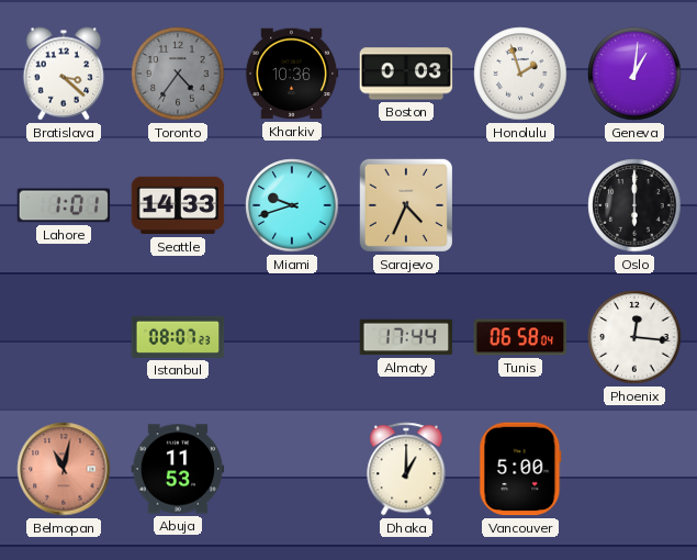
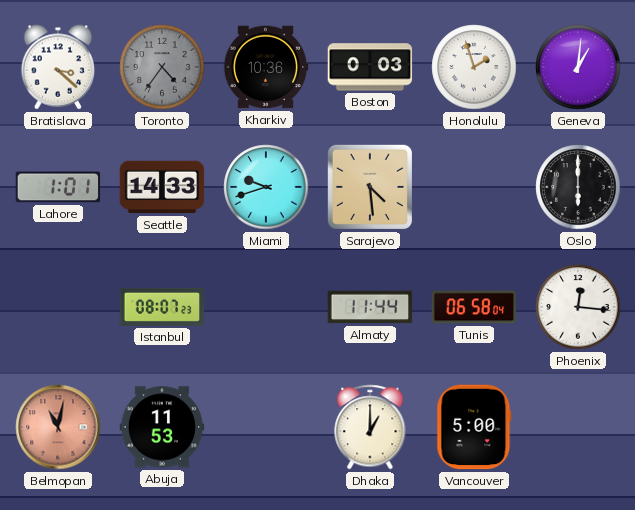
Sarajevo: 4:34 -> 4:29 (370, 187)
Almaty: 17:44 -> 11:44 (370, 307)
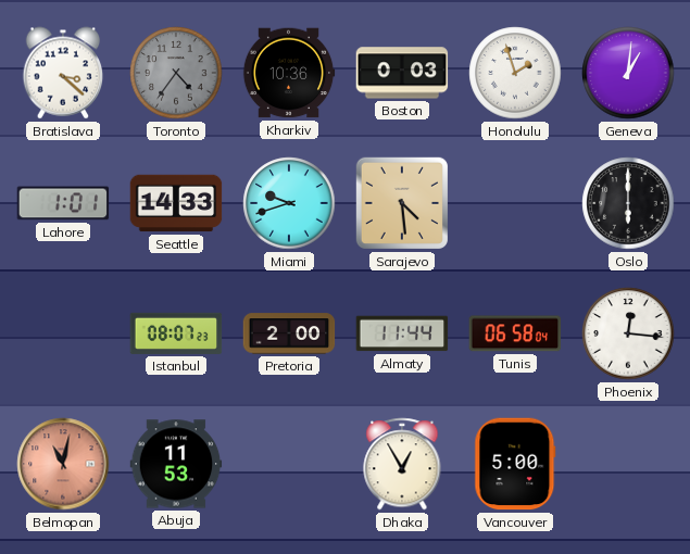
Pretoria: none -> 2:00 (289, 333)
Dhaka: 1:00 -> 12:55 (402, 464)
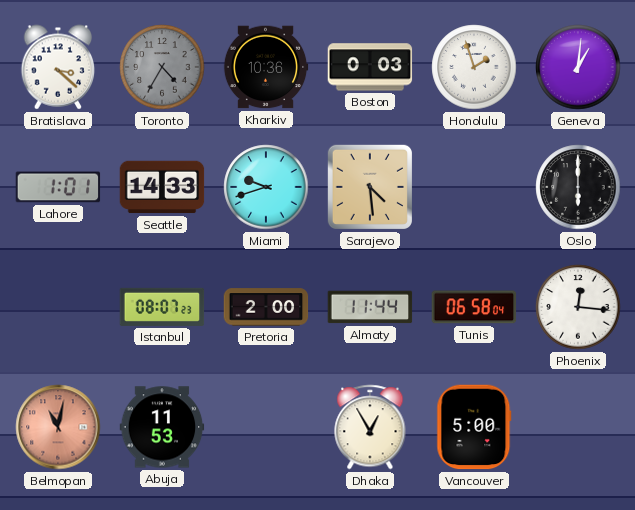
Toronto: 4:36 -> 4:35 (162, 67)
